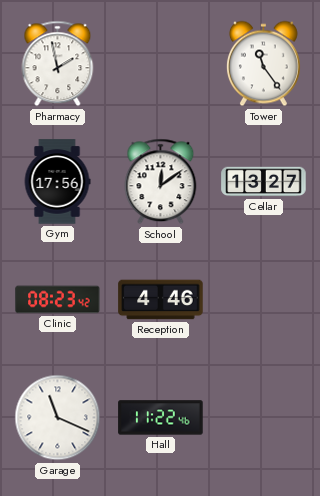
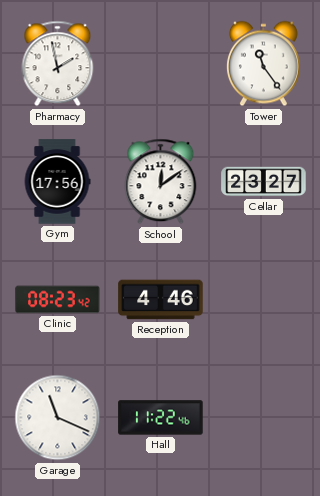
Cellar: 13:27 -> 23:27 (264, 182)
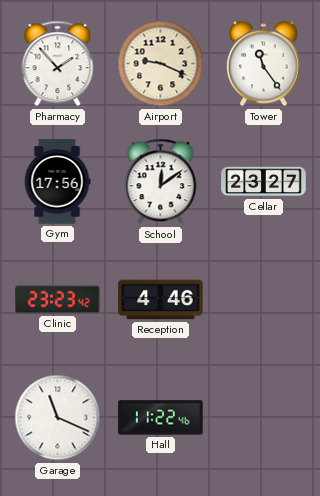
Pharmacy: 1:58 -> 1:53 (58, 64)
Airport: none -> 9:19 (161, 64)
Clinic: 08:23 -> 23:23 (58, 300)
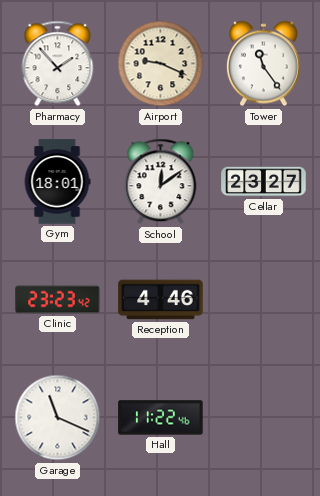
Gym: 17:56 -> 18:01 (57, 182)
